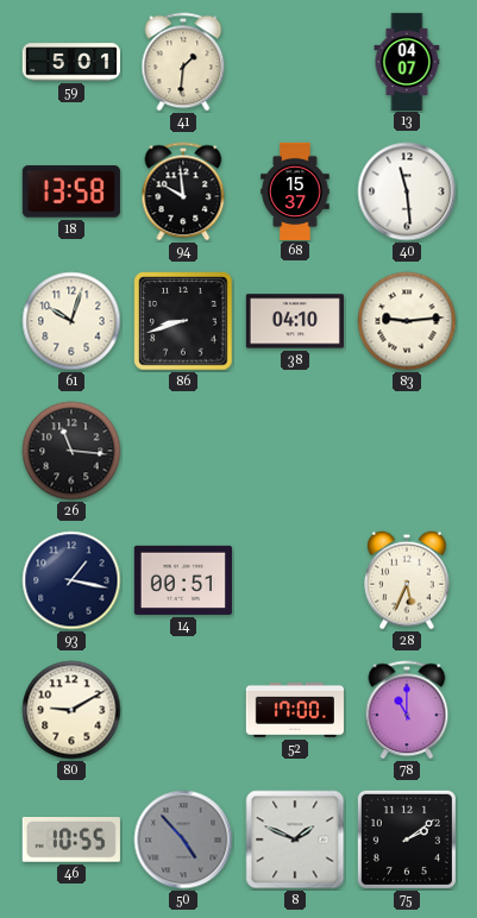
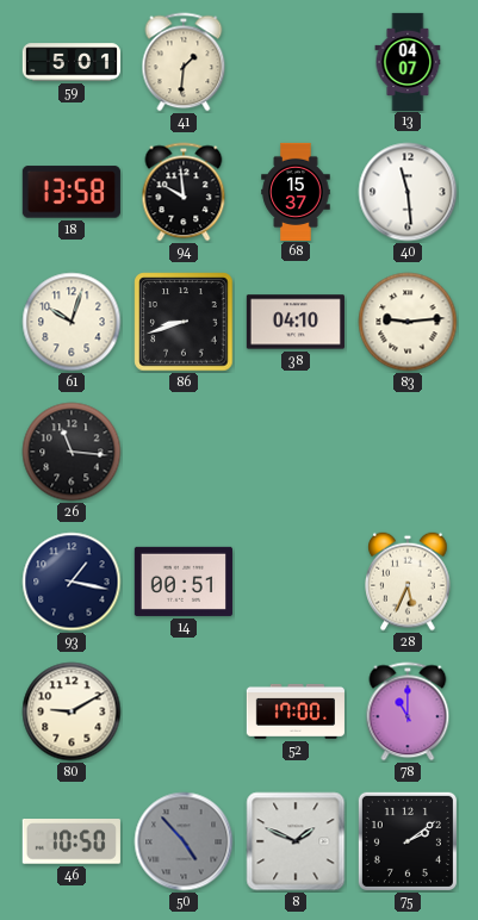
46: 10:55 -> 10:50 (72, 843)
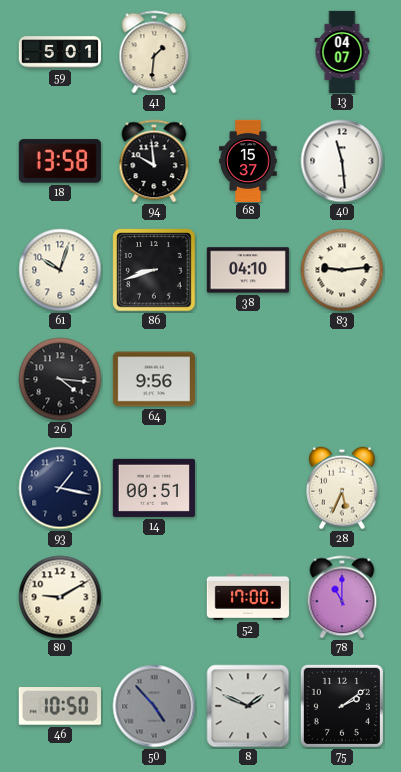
26: 11:16 -> 4:16 (60, 379)
64: none -> 9:56 (154, 379)
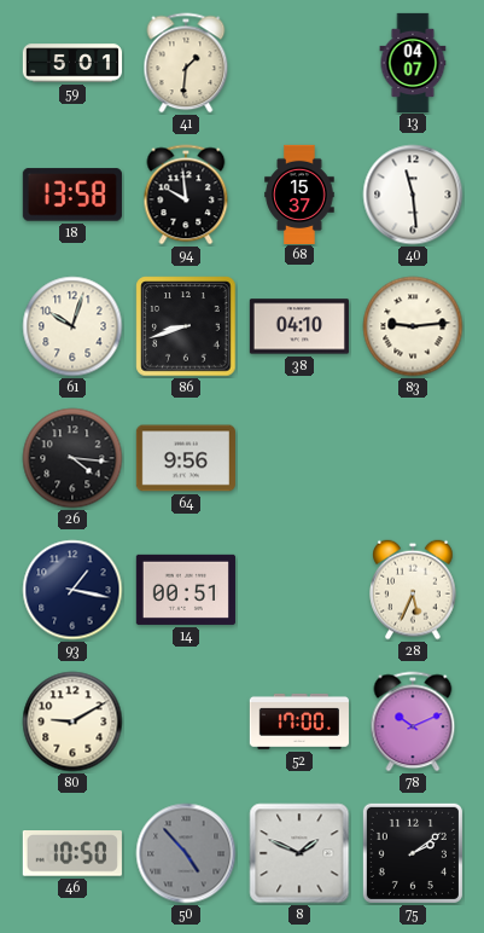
78: 11:00 -> 10:11 (413, 722)
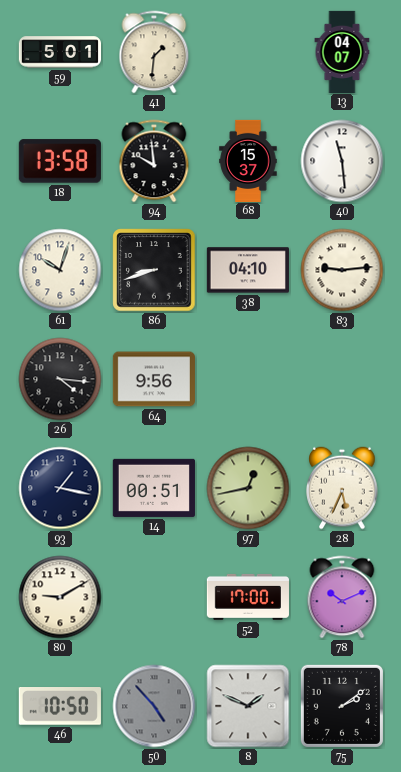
97: none -> 12:43 (248, 488)
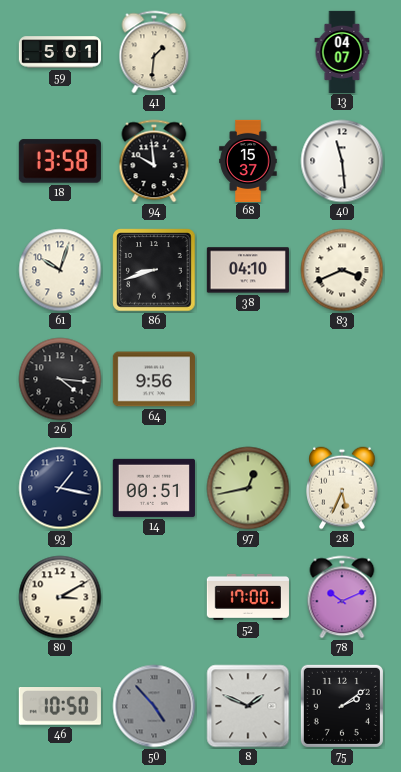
83: 9:14 -> 3:41 (342, 270)
80: 9:10 -> 3:10 (60, 597)
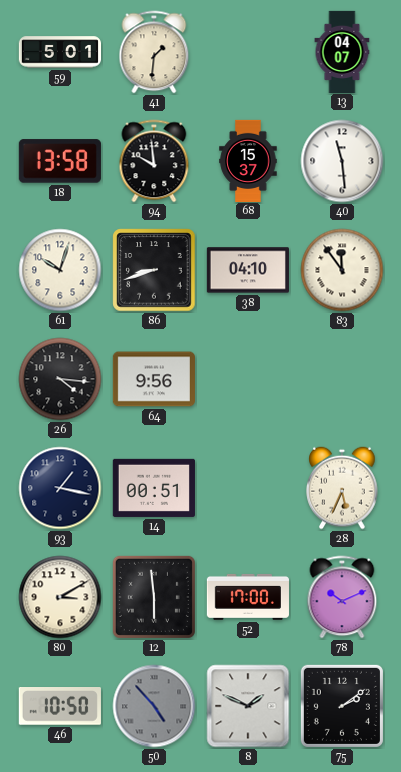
83: 3:41 -> 11:54 (342, 270)
97: 12:43 -> none (248, 488)
12: none -> 5:59 (154, 597)
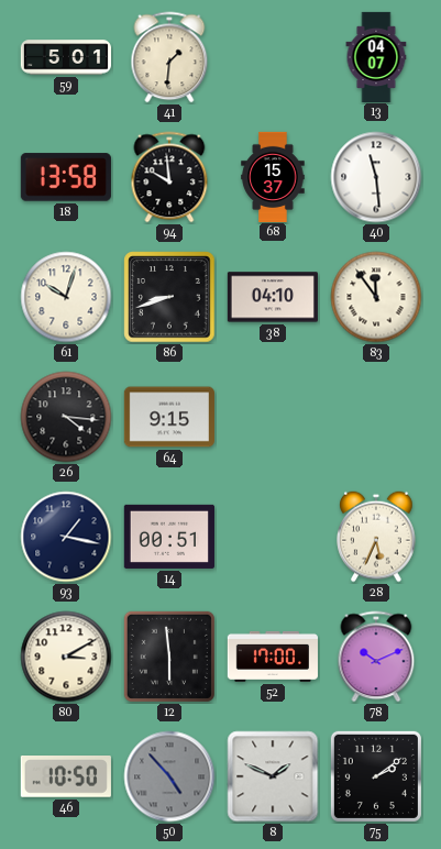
64: 9:56 -> 9:15 (169, 417)
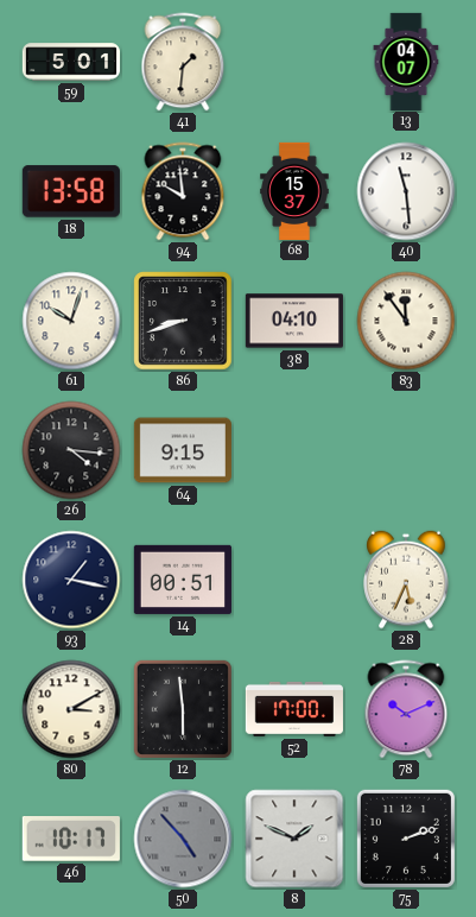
46: 10:50 -> 10:17 (71, 840)
75: 2:09 -> 2:12 (406, 839)
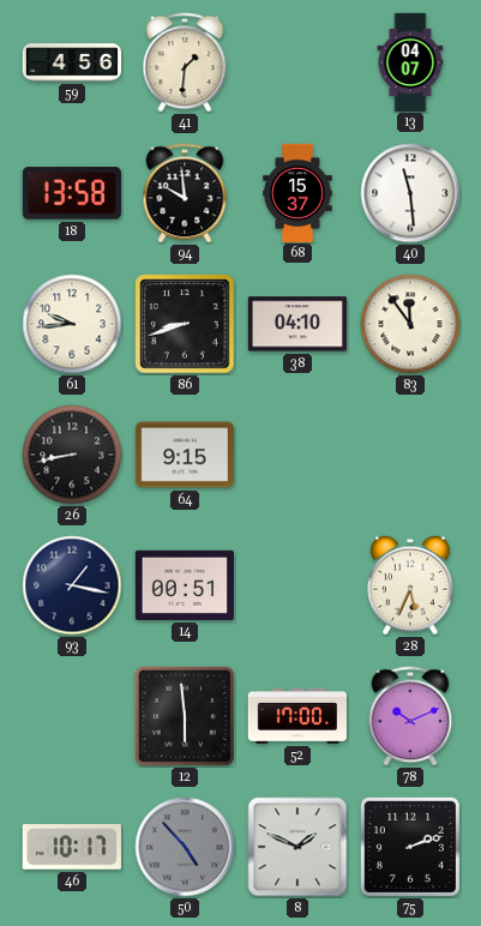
59: 5:01 -> 4:56 (71, 62)
61: 10:03 -> 9:44 (72, 324)
26: 4:16 -> 8:43 (72, 455)
80: 3:10 -> none (71, 709)
